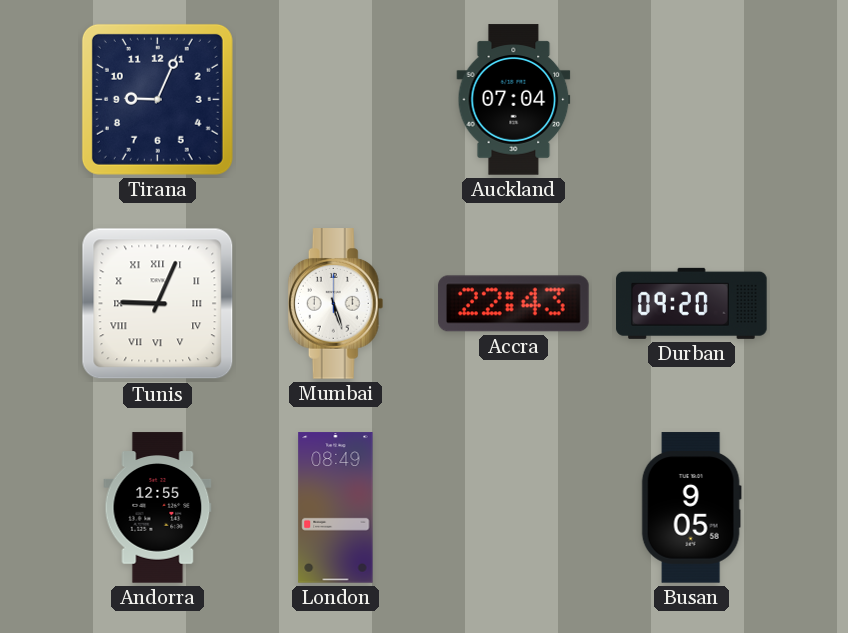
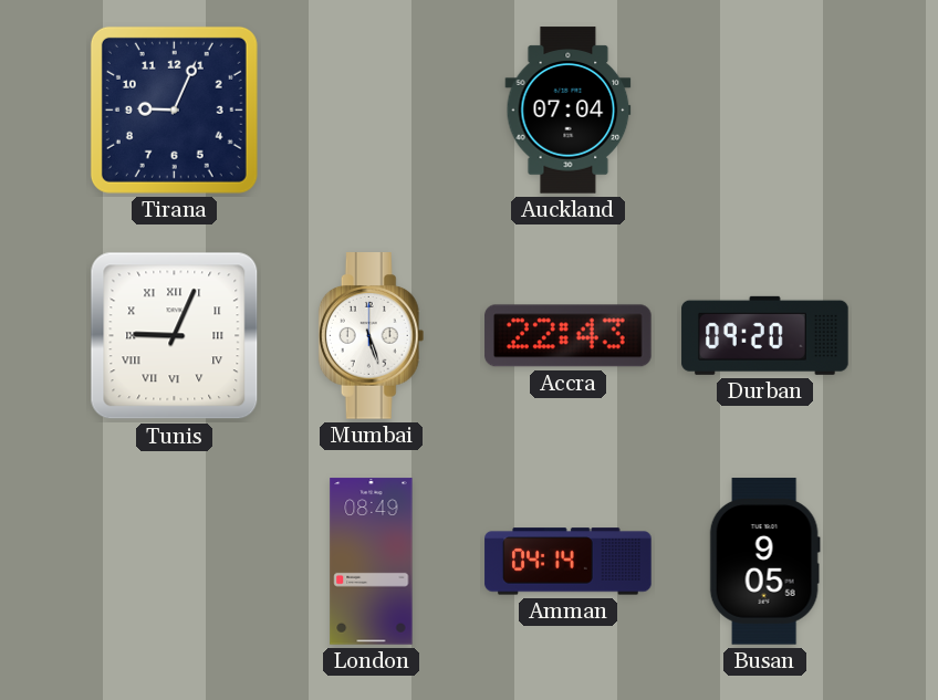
Andorra: 12:55 -> none (158, 508)
Amman: none -> 04:14 (569, 562)
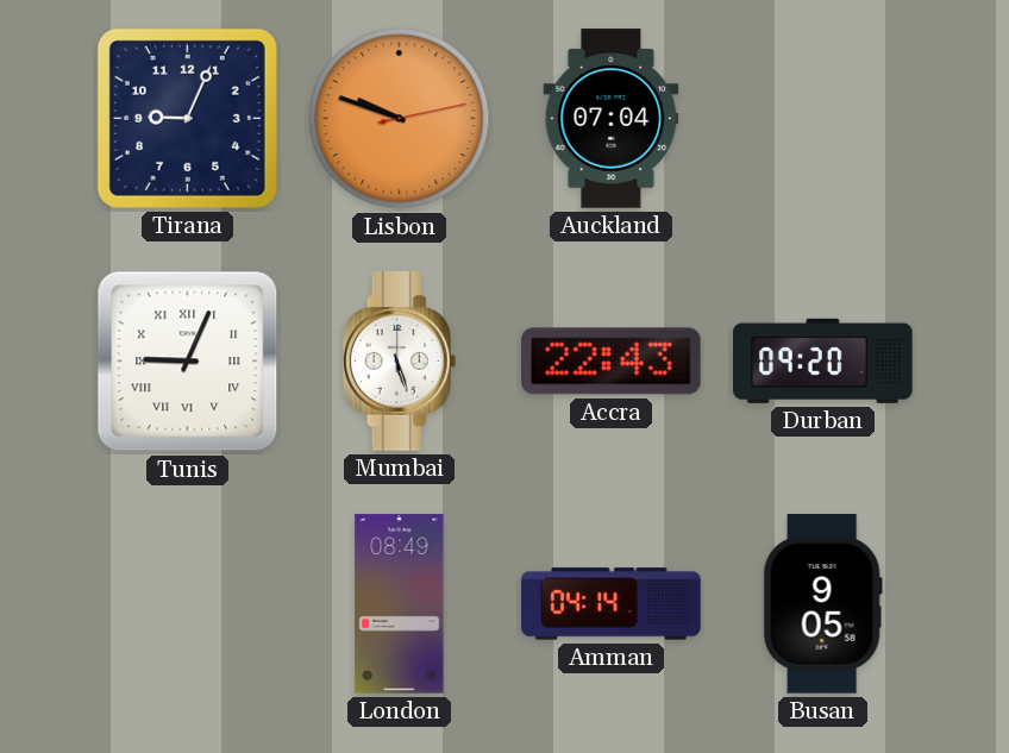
Lisbon: none -> 9:48 (400, 119)
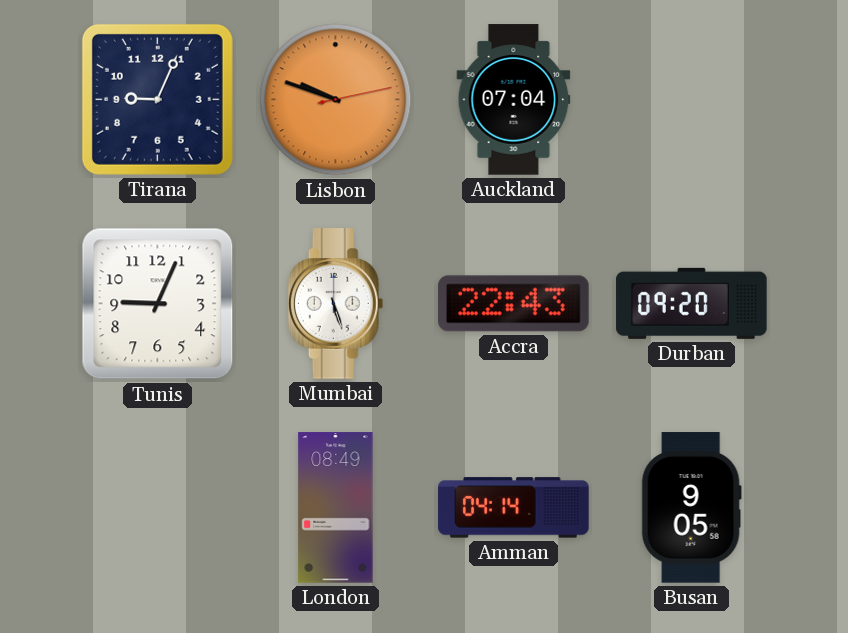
Tunis numerals: Roman -> Arabic (158, 304)
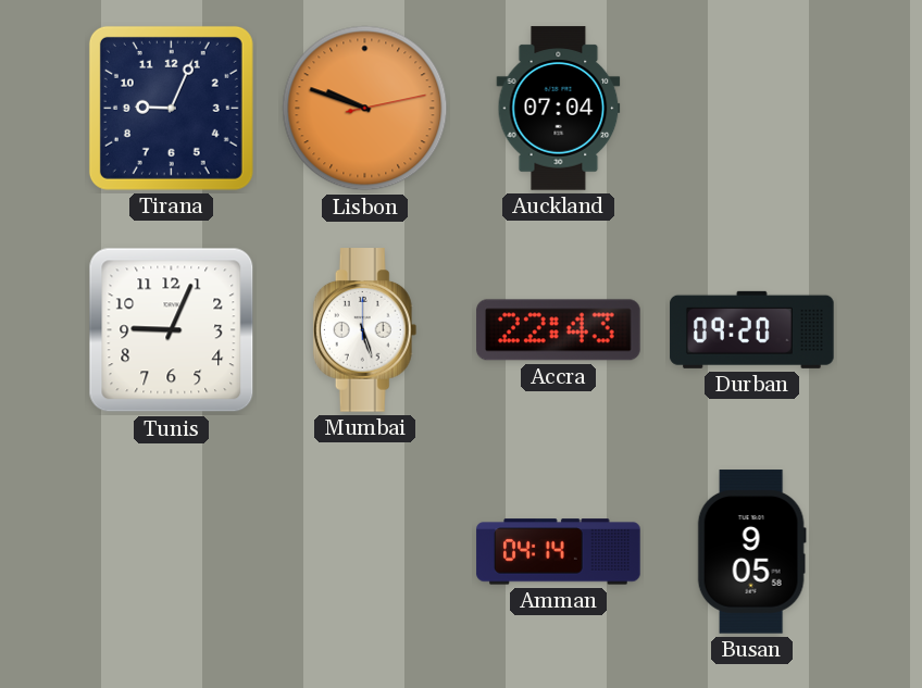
London: 08:49 -> none (336, 508)
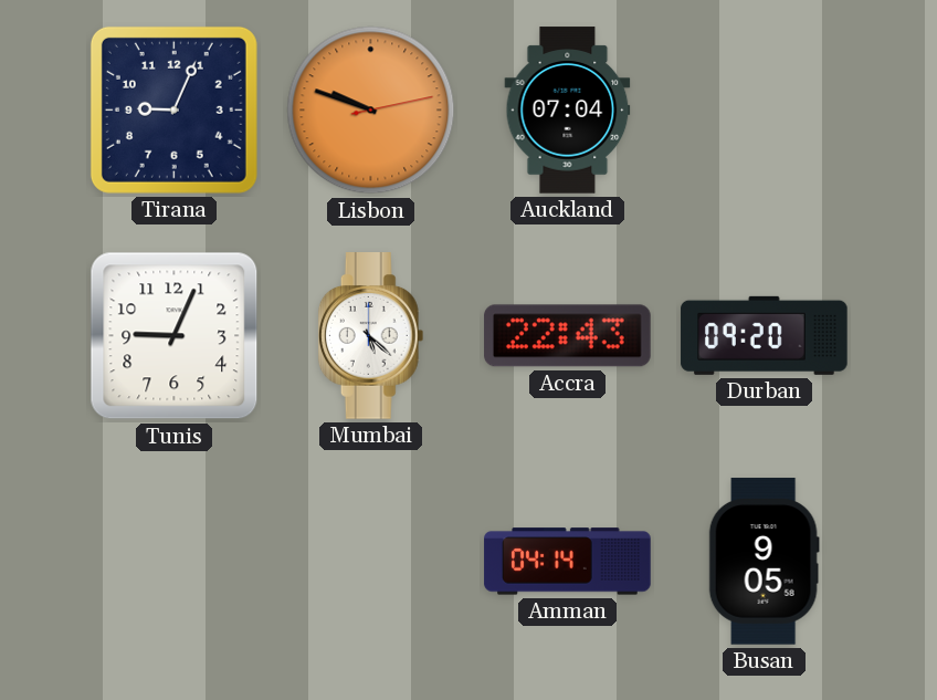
Mumbai: 5:27 -> 5:22 (371, 336)
